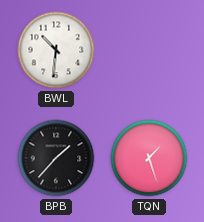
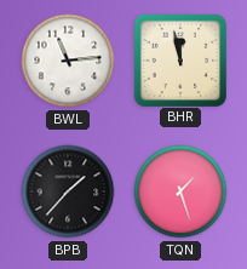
BWL: 10:31 -> 11:14 (68, 61)
BHR: none -> 11:58 (179, 59)
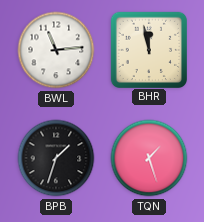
BPB: 1:37 -> 1:33 (56, 158)
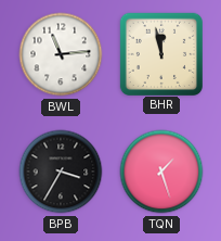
BPB: 1:33 -> 3:35 (61, 172)
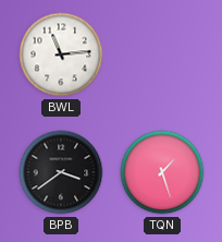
BHR: 11:58 -> none (160, 53)
BPB: 3:35 -> 3:39 (61, 172)
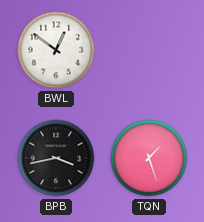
BWL: 11:14 -> 12:51 (56, 50)
BPB: 3:39 -> 3:43 (56, 158)
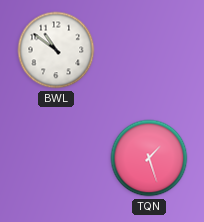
BWL: 12:51 -> 10:51 (56, 50)
BPB: 3:43 -> none (56, 158)
